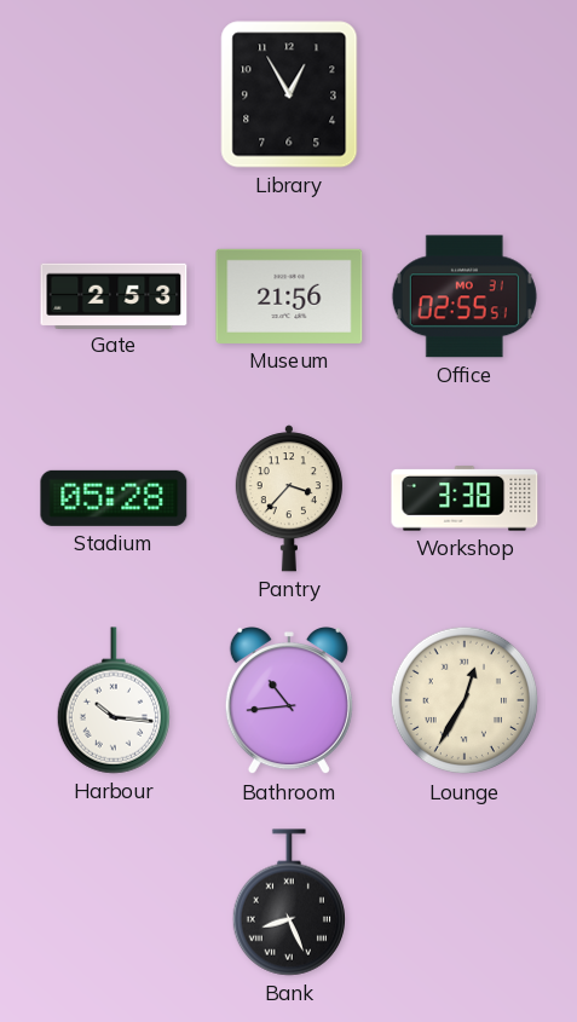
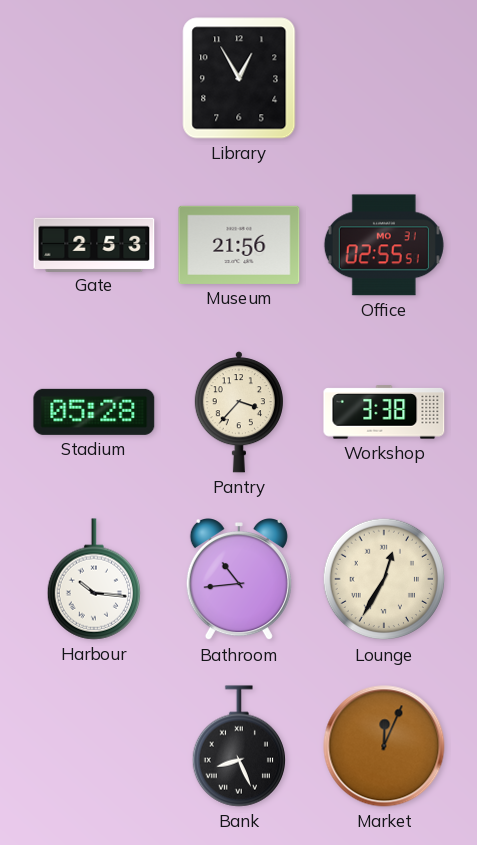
Market: none -> 12:04 (384, 746)
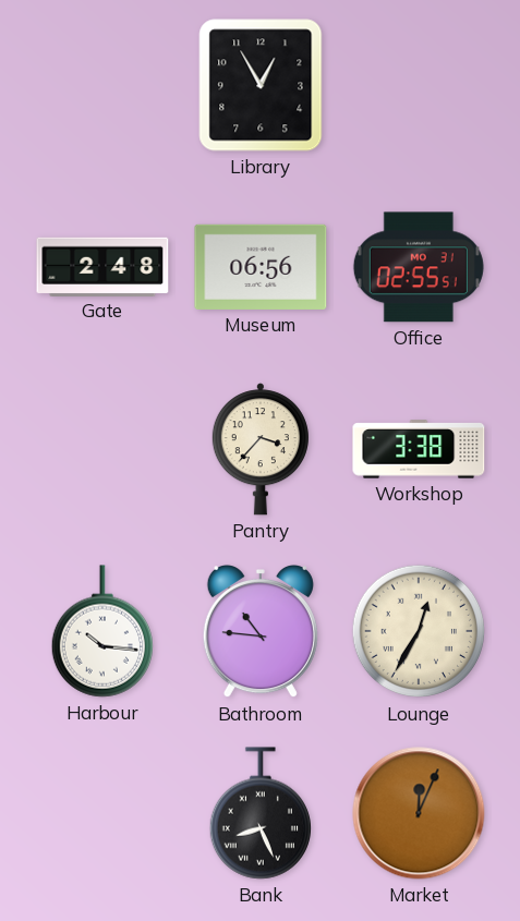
Gate: 2:53 -> 2:48 (102, 266)
Museum: 21:56 -> 06:56 (261, 267)
Stadium: 05:28 -> none (94, 412)
Bathroom: 10:44 -> 10:46 (261, 632)
